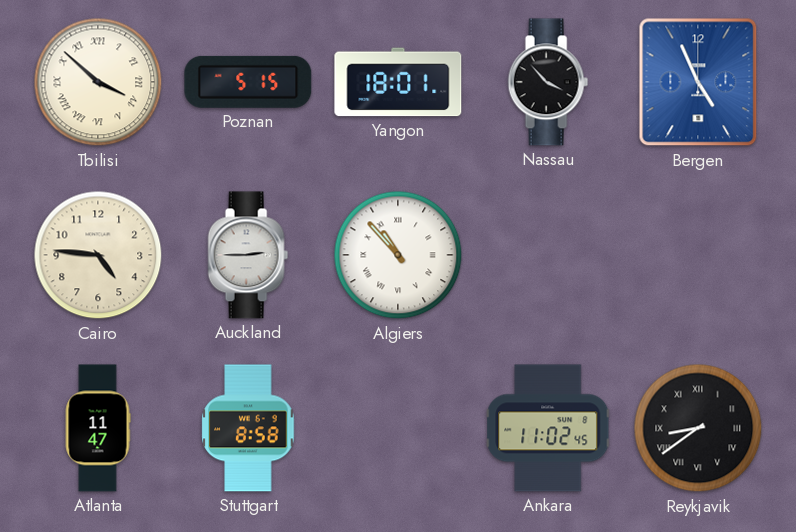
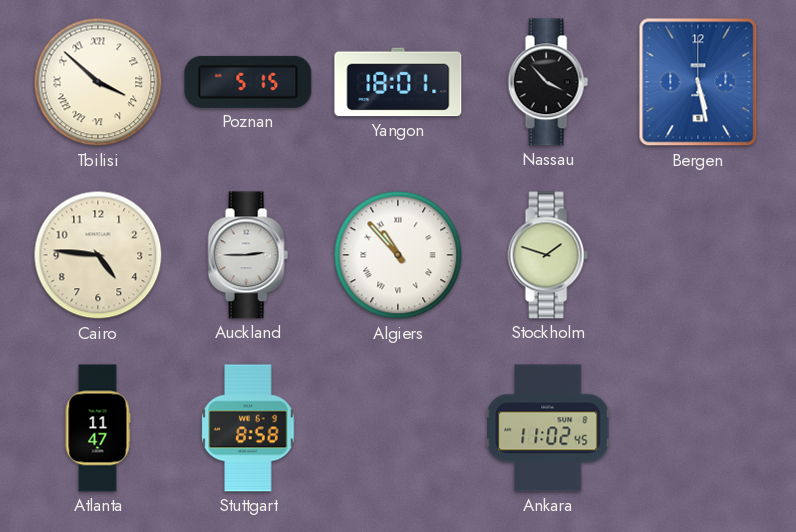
Bergen: 4:56 -> 5:28 (698, 82)
Stockholm: none -> 1:48 (548, 255)
Reykjavik: 8:39 -> none (698, 428)
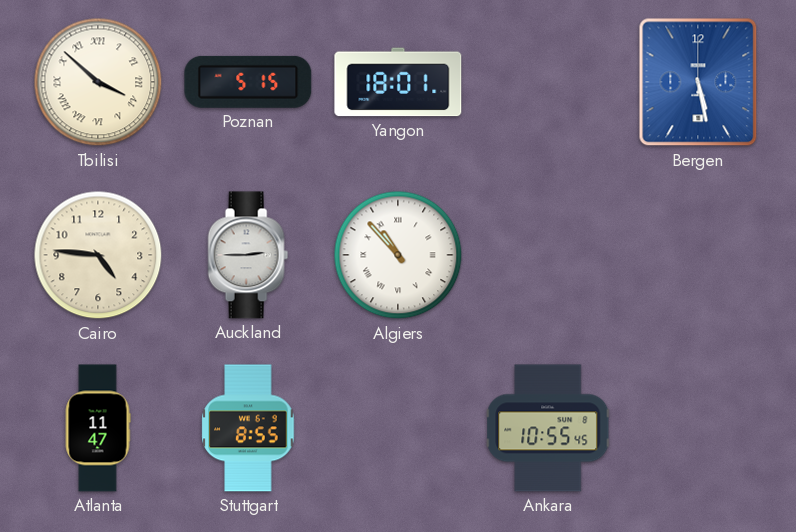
Nassau: 3:53 -> none (548, 82)
Stockholm: 1:48 -> none (548, 255)
Stuttgart: 8:58 -> 8:55 (248, 428)
Ankara: 11:02 -> 10:55 (548, 428)
